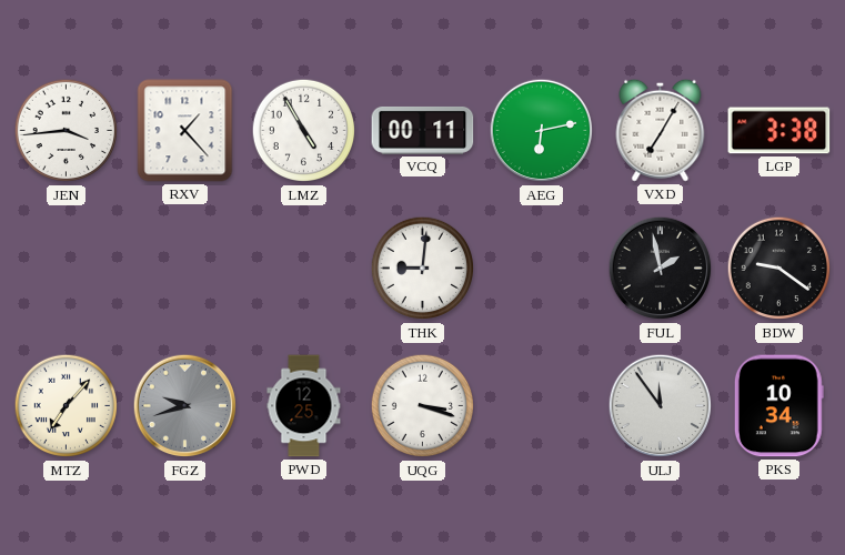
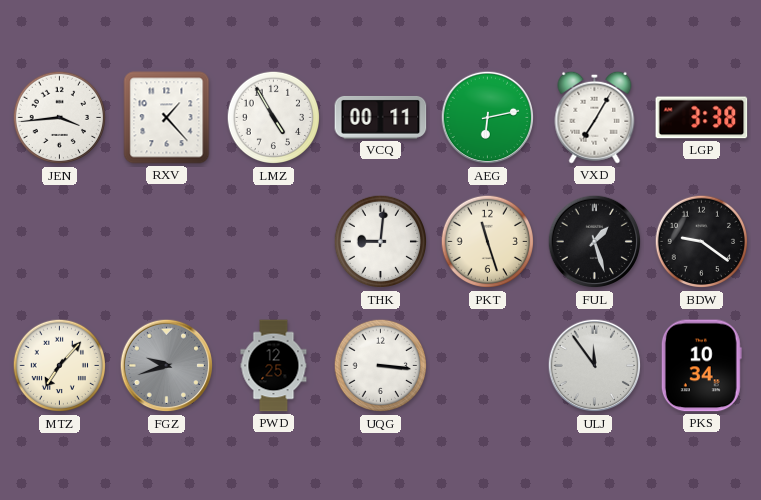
PKT: none -> 11:27 (488, 242)
FUL: 1:58 -> 1:27 (595, 242)
UQG: 3:18 -> 3:16 (381, 366)
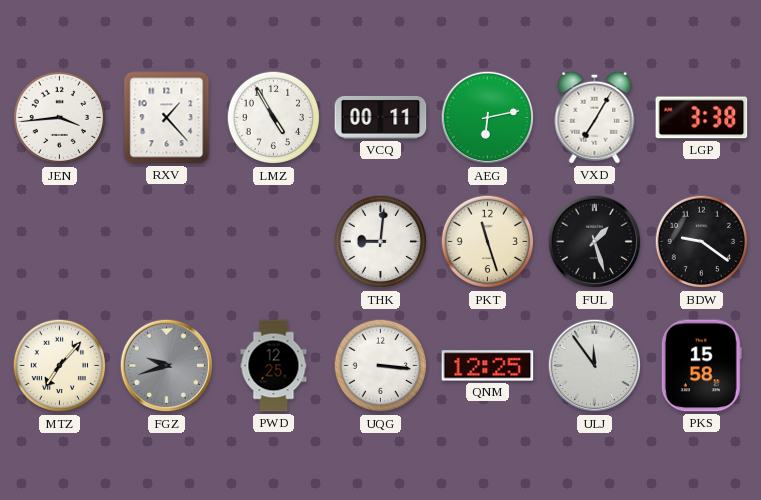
QNM: none -> 12:25 (488, 366)
PKS: 10:34 -> 15:58 (701, 366)
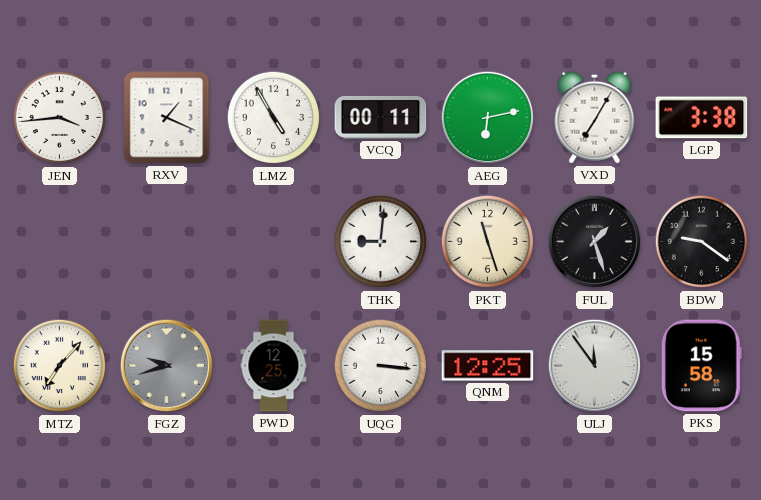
RXV: 1:23 -> 1:19 (167, 118)
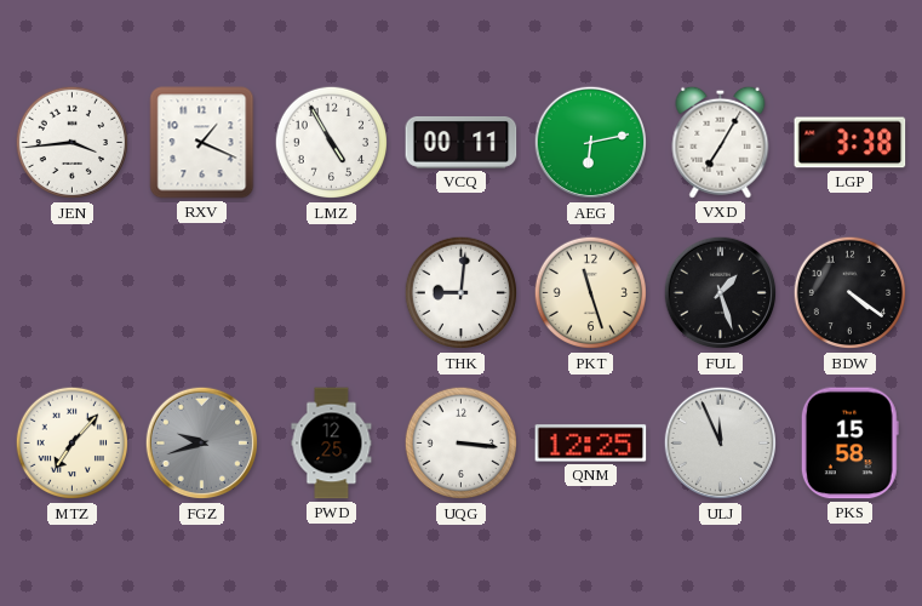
BDW: 9:21 -> 4:21 (851, 293)
ULJ: 11:54 -> 11:56 (721, 444)
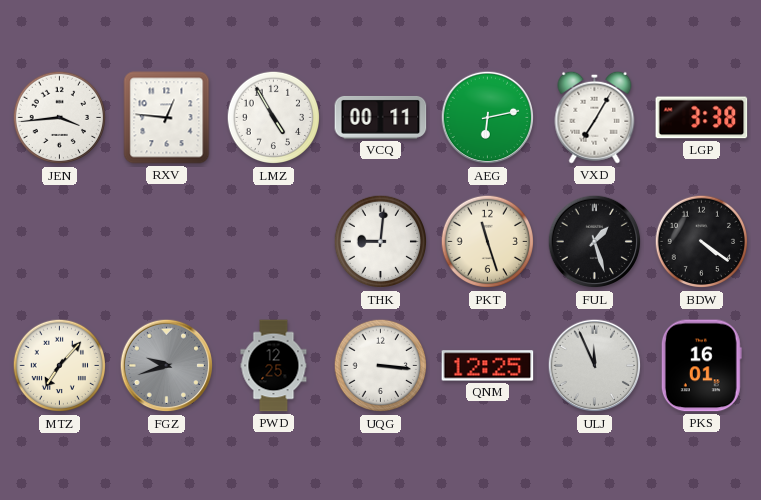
RXV: 1:19 -> 12:46 (167, 118)
PKS: 15:58 -> 16:01 (701, 366)
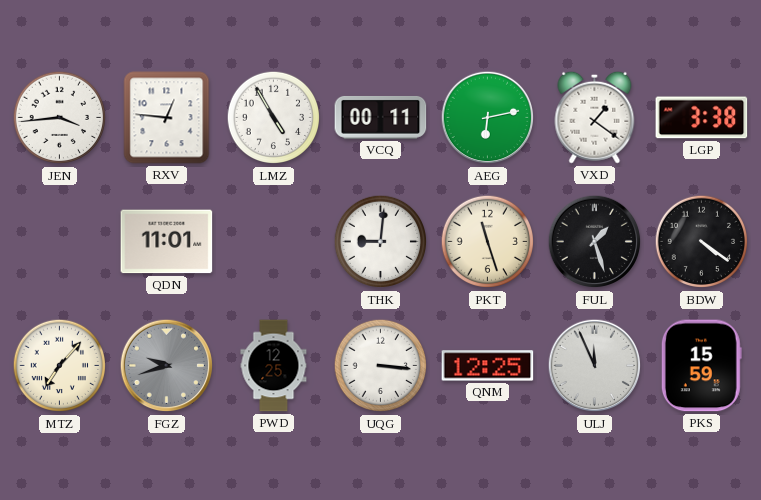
VXD: 7:05 -> 1:21 (595, 117)
QDN: none -> 11:01 (167, 242)
PKS: 16:01 -> 15:59 (701, 366)
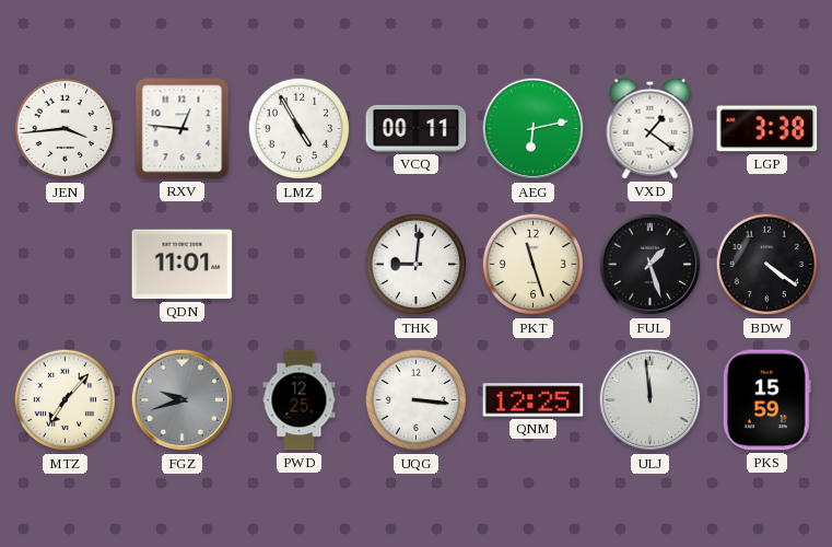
ULJ: 11:56 -> 11:59 (651, 400)
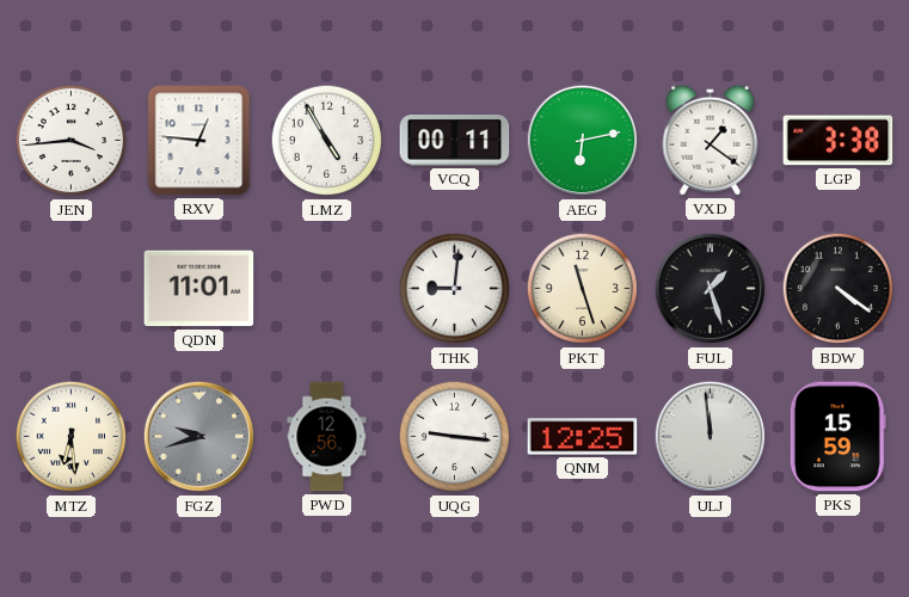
MTZ: 7:07 -> 6:29 (72, 437)
PWD: 12:25 -> 12:56 (327, 437)
UQG: 3:16 -> 9:16 (455, 437)
